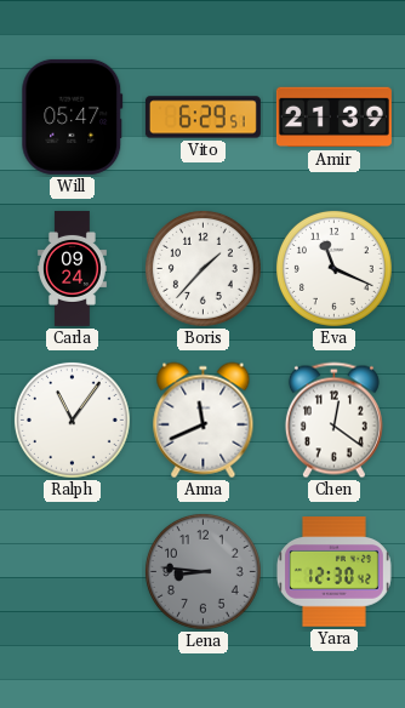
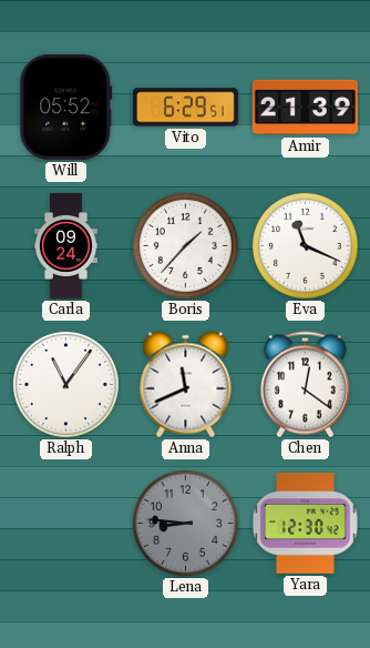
Will: 05:47 -> 05:52 (66, 107)
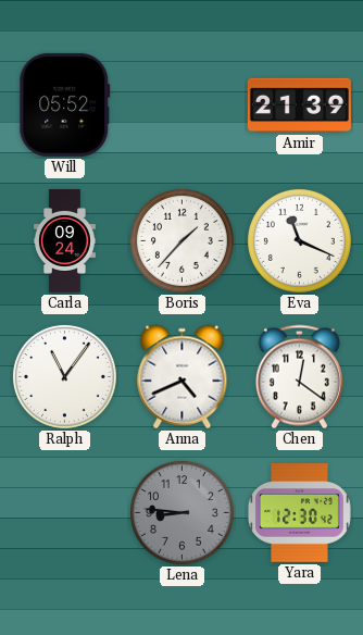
Vito: 6:29 -> none (185, 108)
Anna: 11:41 -> 4:41 (183, 377)
